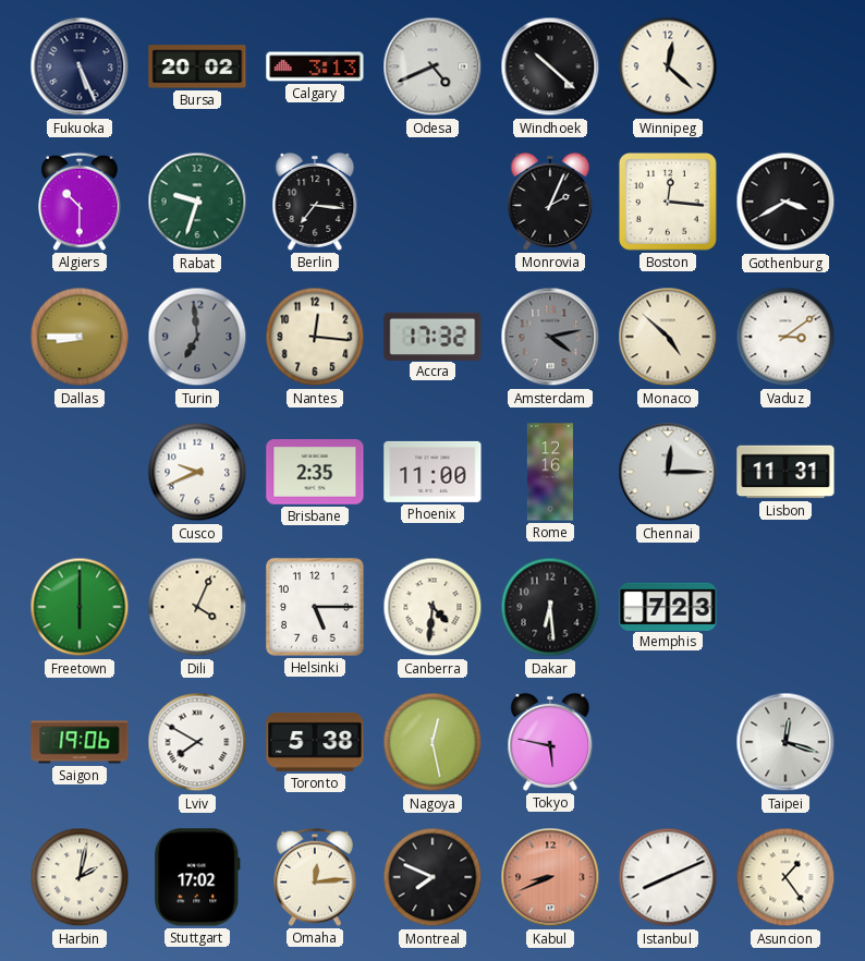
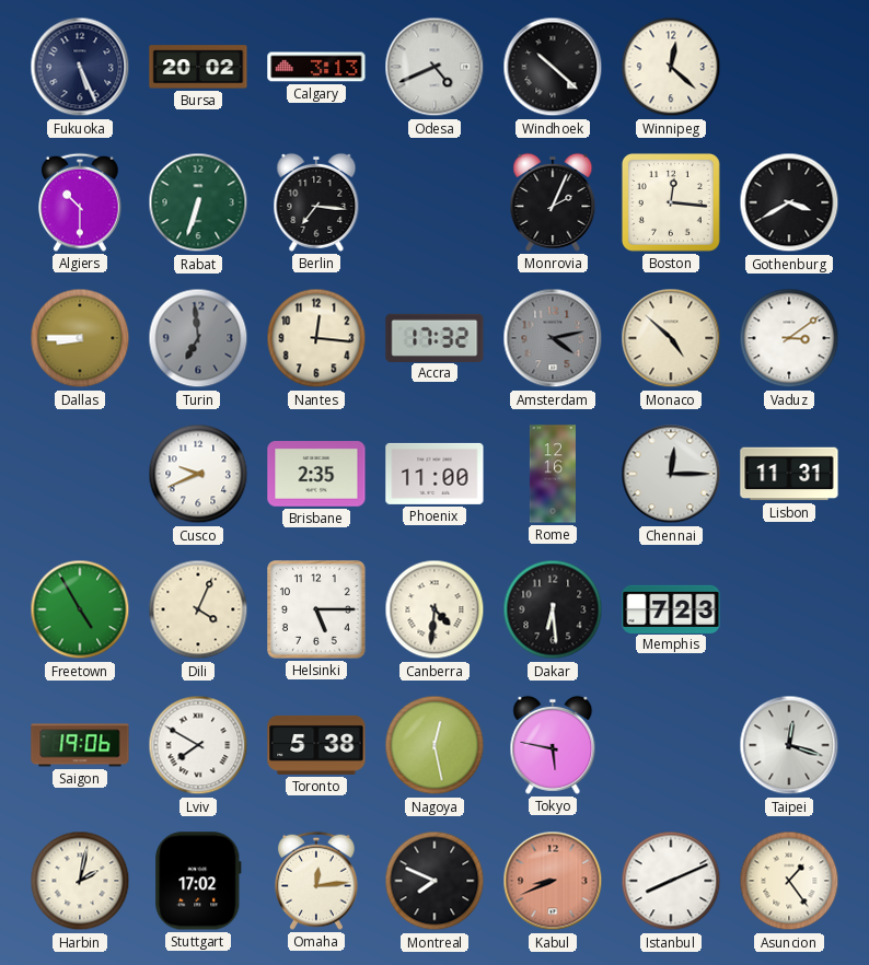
Rabat: 9:33 -> 6:33 (198, 202)
Freetown: 6:00 -> 4:55 (80, 609)
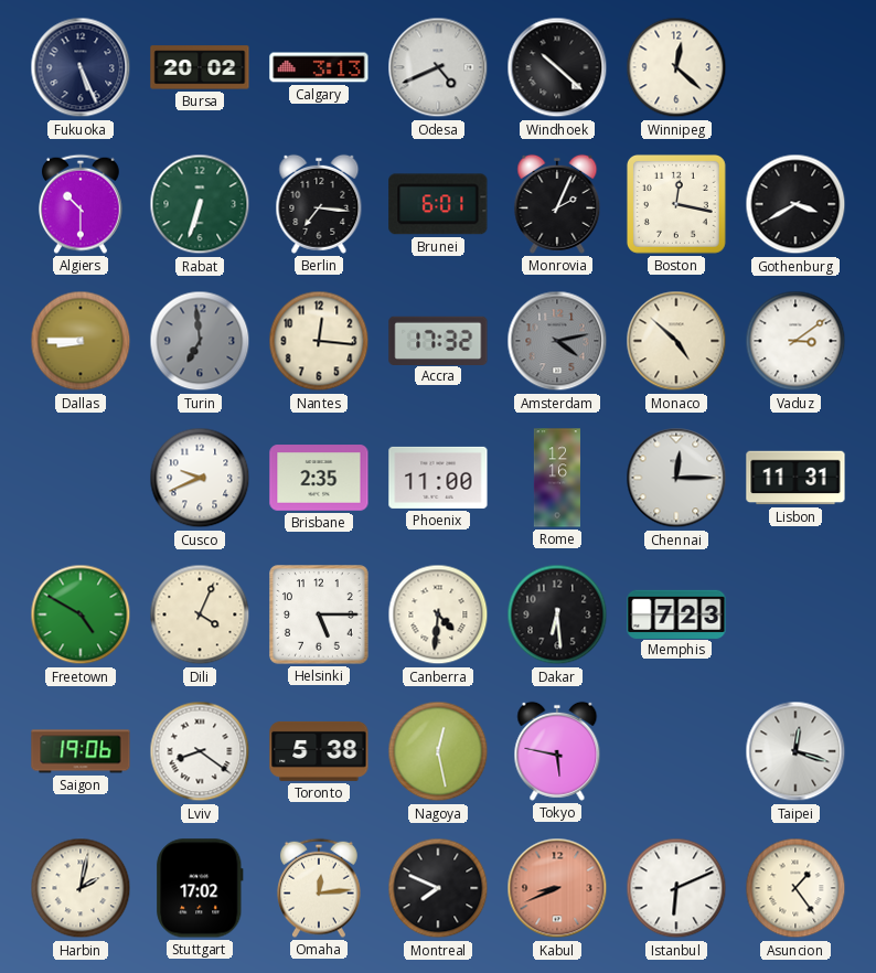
Brunei: none -> 6:01 (438, 204)
Boston: 12:16 -> 12:17 (676, 204)
Freetown: 4:55 -> 4:50 (81, 614)
Lviv: 7:50 -> 8:21 (200, 751)
Istanbul: 8:11 -> 6:11 (676, 888)
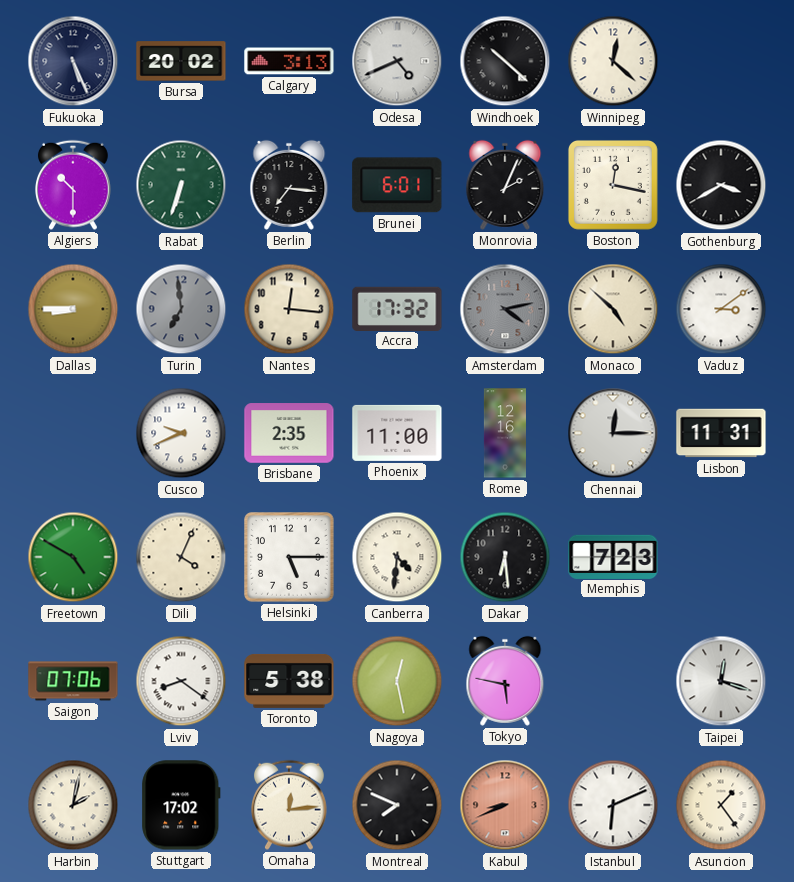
Saigon: 19:06 -> 07:06 (73, 681)
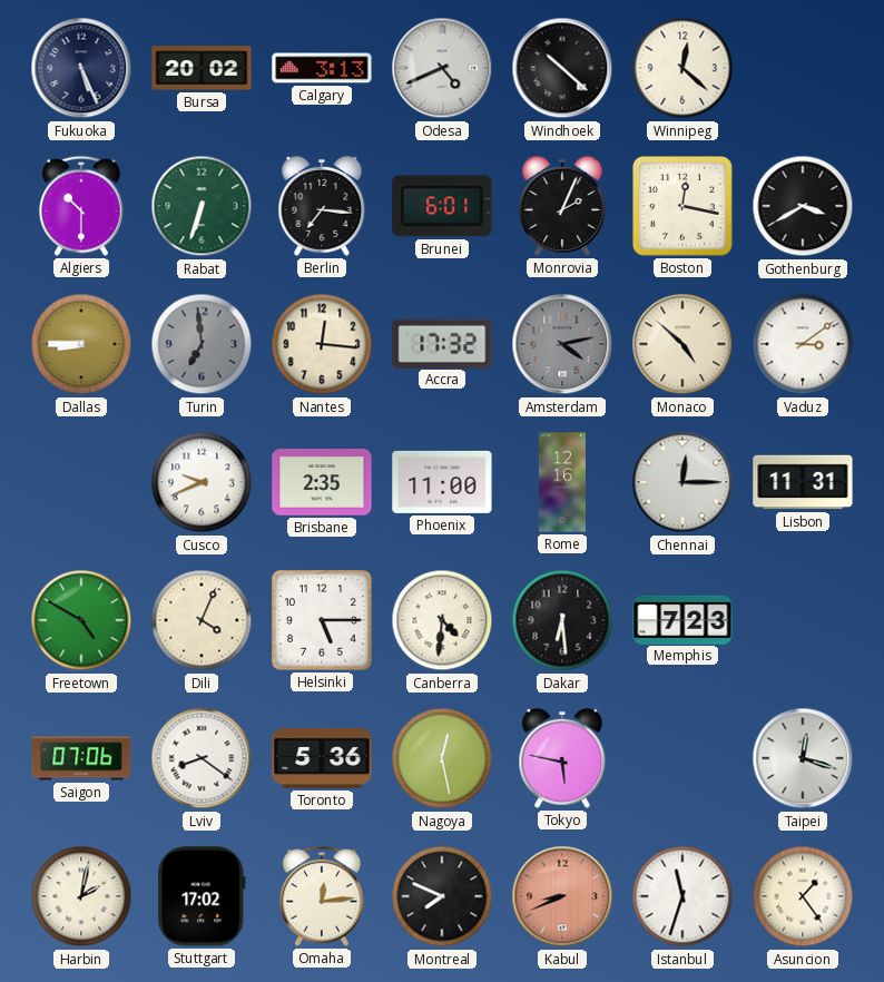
Toronto: 5:38 -> 5:36 (322, 758)
Istanbul: 6:11 -> 11:33 (682, 896)
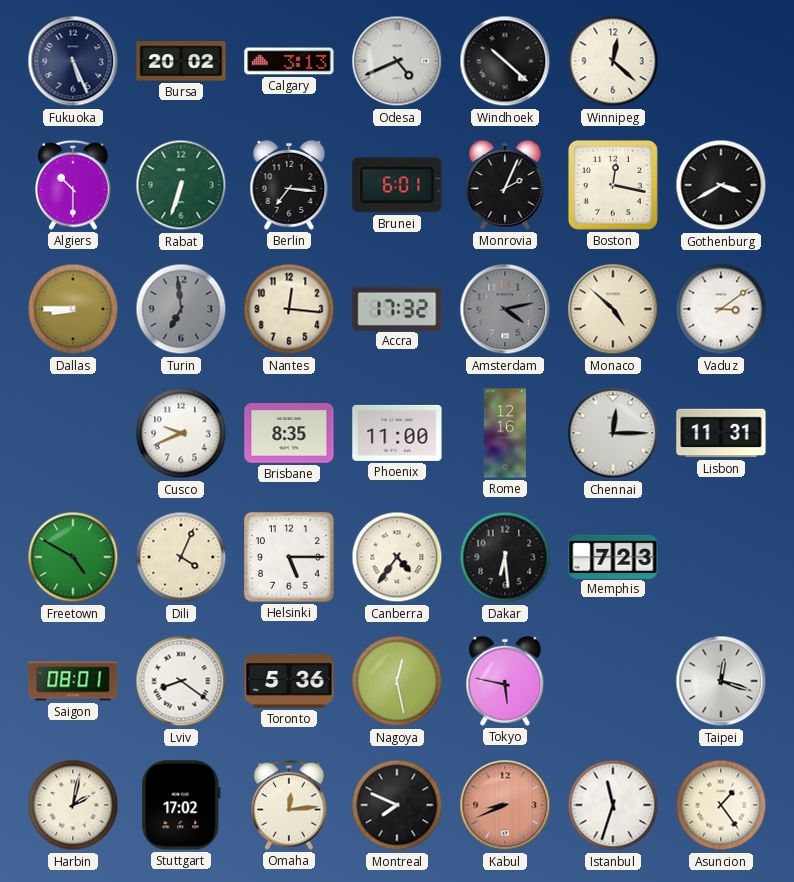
Brisbane: 2:35 -> 8:35 (289, 433)
Canberra: 4:31 -> 4:36 (397, 557)
Saigon: 07:06 -> 08:01 (73, 681)
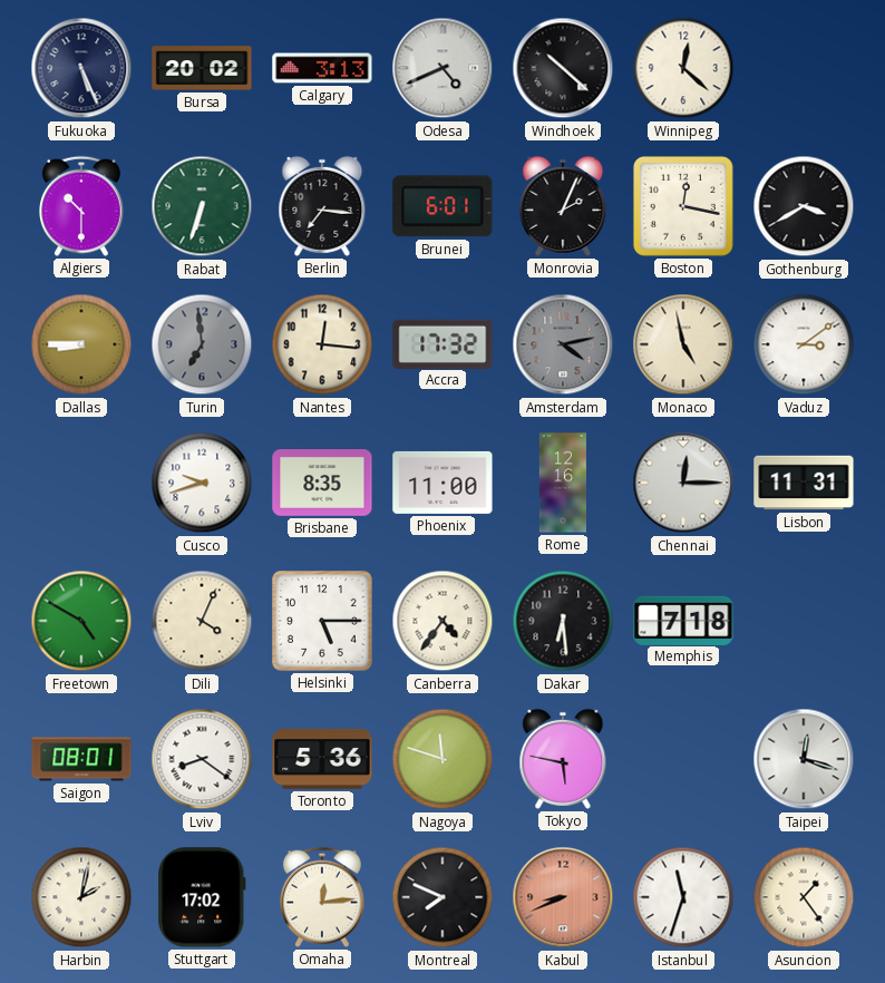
Monaco: 4:52 -> 4:58 (683, 344)
Cusco: 9:41 -> 9:42 (202, 483)
Memphis: 7:23 -> 7:18 (683, 620)
Nagoya: 12:28 -> 11:48 (442, 759)
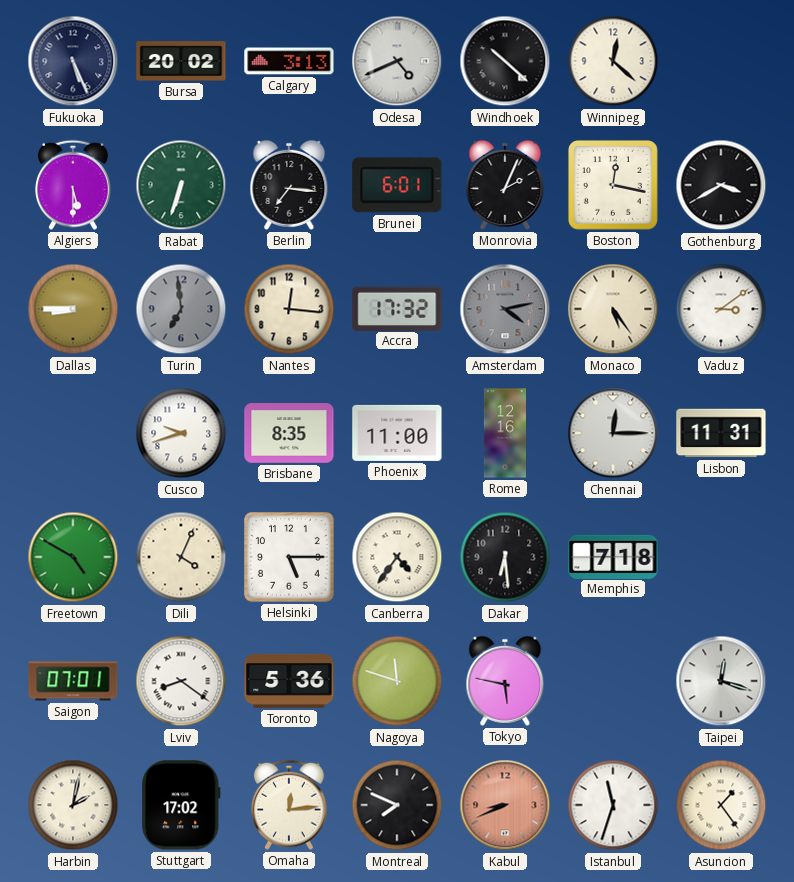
Algiers: 10:30 -> 5:30 (74, 185)
Monaco: 4:58 -> 5:24 (613, 309)
Saigon: 08:01 -> 07:01 (73, 681)
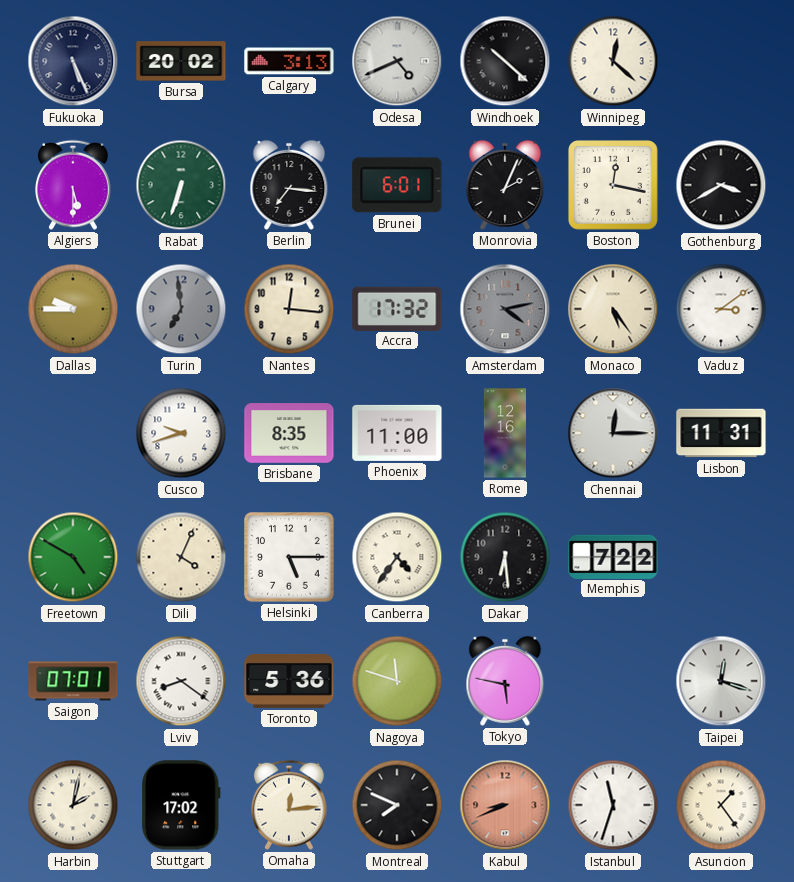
Dallas: 8:45 -> 9:45 (73, 309)
Memphis: 7:18 -> 7:22 (613, 556)
